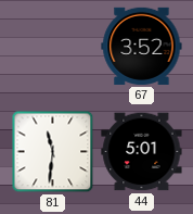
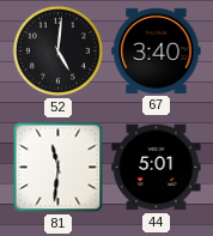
52: none -> 5:01 (57, 50)
67: 3:52 -> 3:40 (157, 50)
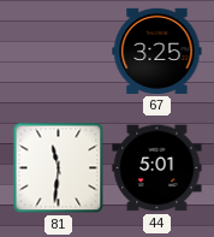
52: 5:01 -> none (57, 50)
67: 3:40 -> 3:25 (157, 51)
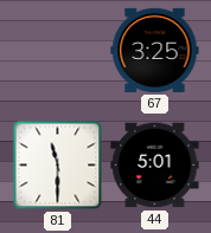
81: 11:31 -> 11:30 (58, 166)
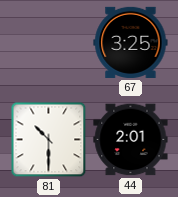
81: 11:30 -> 10:30 (49, 140)
44: 5:01 -> 2:01 (131, 140)
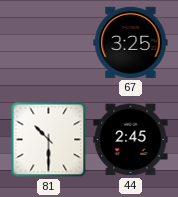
44: 2:01 -> 2:45 (131, 140)
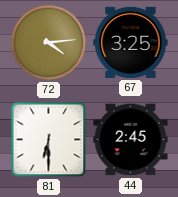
72: none -> 4:14 (48, 42)
81: 10:30 -> 6:30 (49, 140)
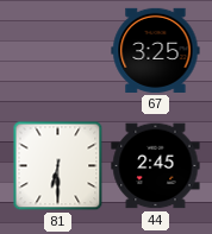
72: 4:14 -> none (48, 42)
